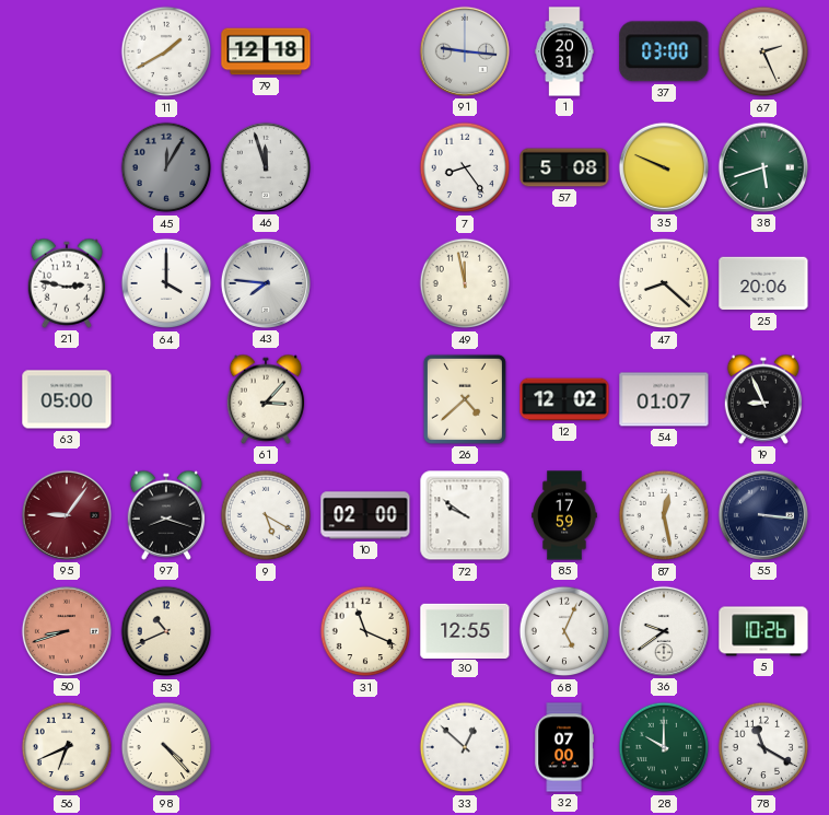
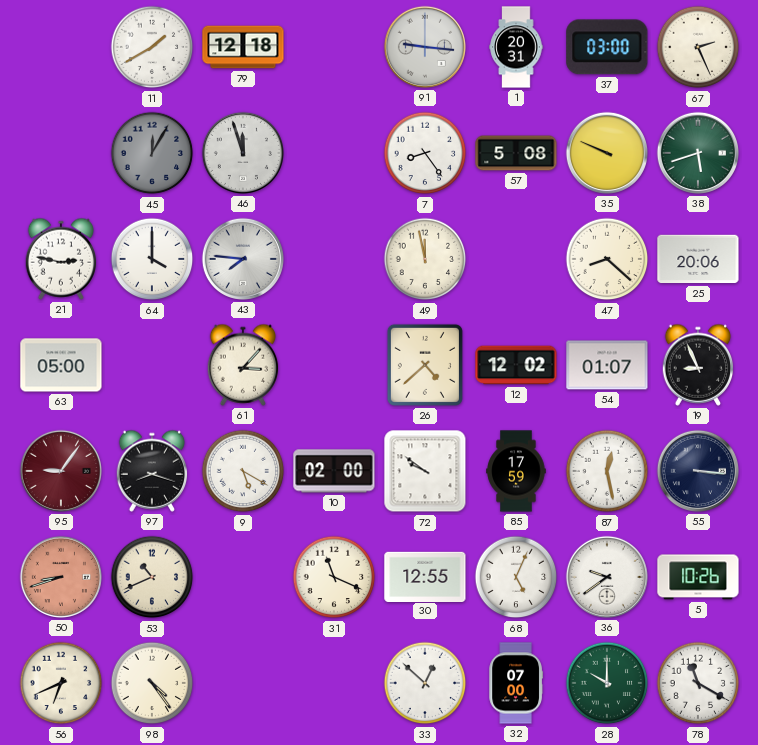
98: 4:23 -> 4:24 (152, 683)
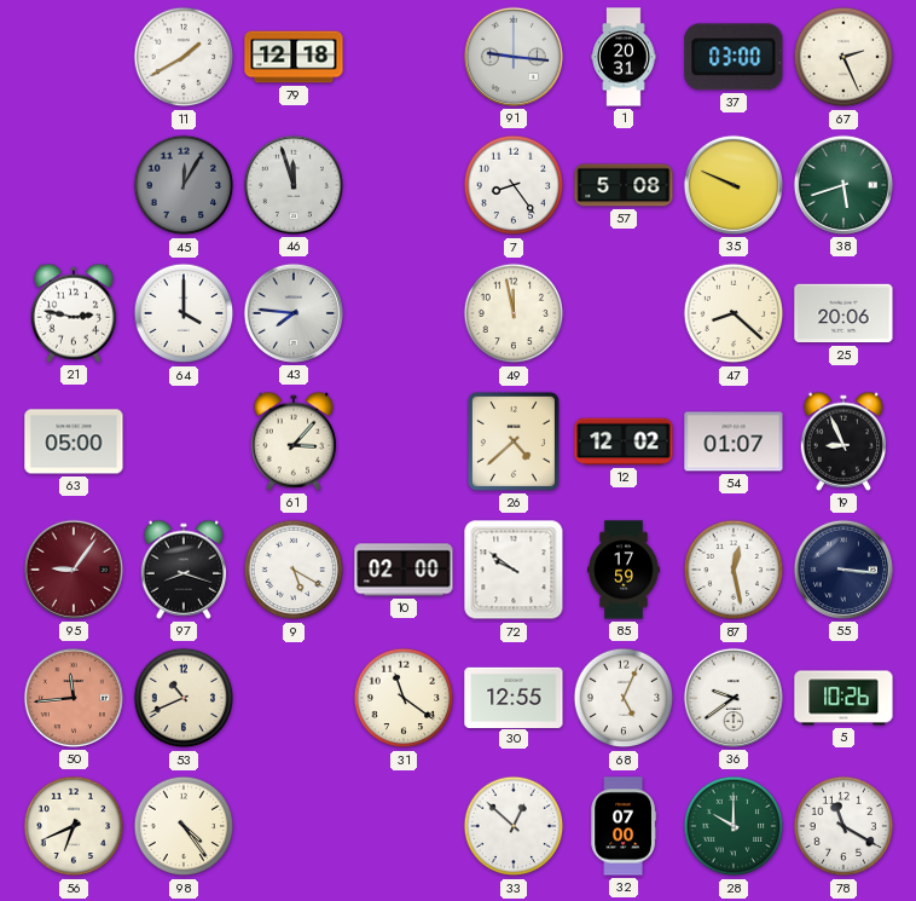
50: 8:42 -> 11:44 (74, 698)
31: 11:19 -> 11:21 (404, 698)
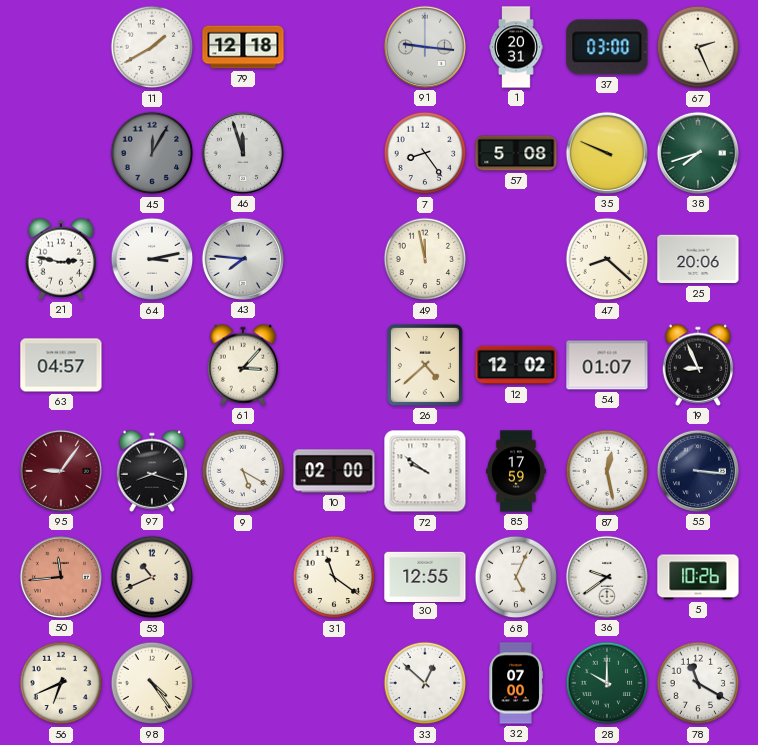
38: 5:42 -> 7:42 (698, 153)
64: 4:00 -> 3:13 (152, 259)
63: 05:00 -> 04:57 (61, 365)
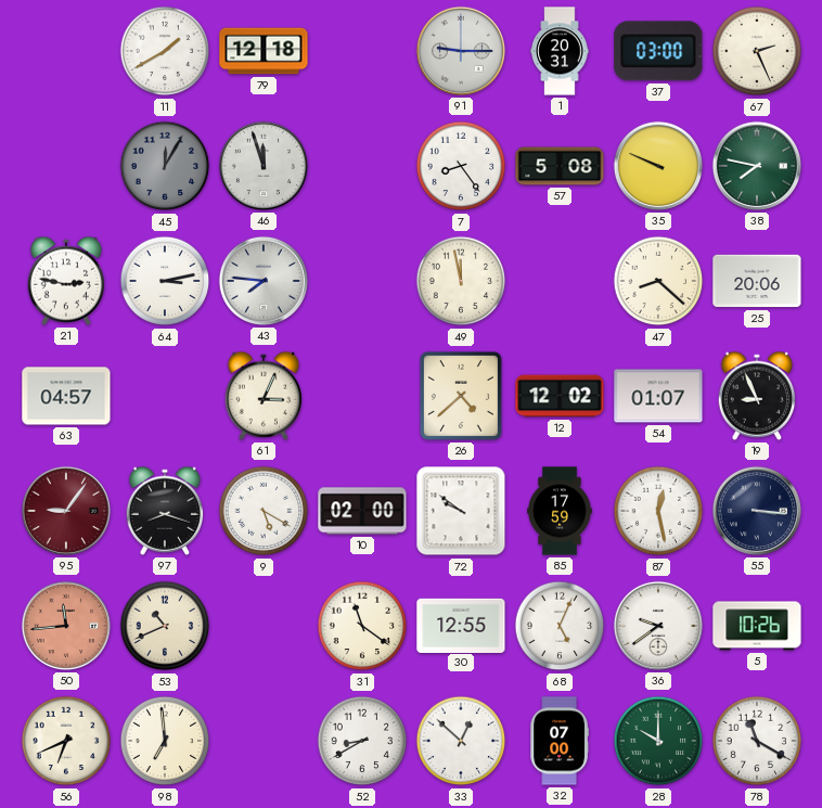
91: 9:16 -> 9:15 (461, 51)
38: 7:42 -> 7:47 (757, 166)
61: 3:07 -> 3:04 (264, 396)
98: 4:24 -> 6:59 (165, 741)
52: none -> 8:40 (362, 741)
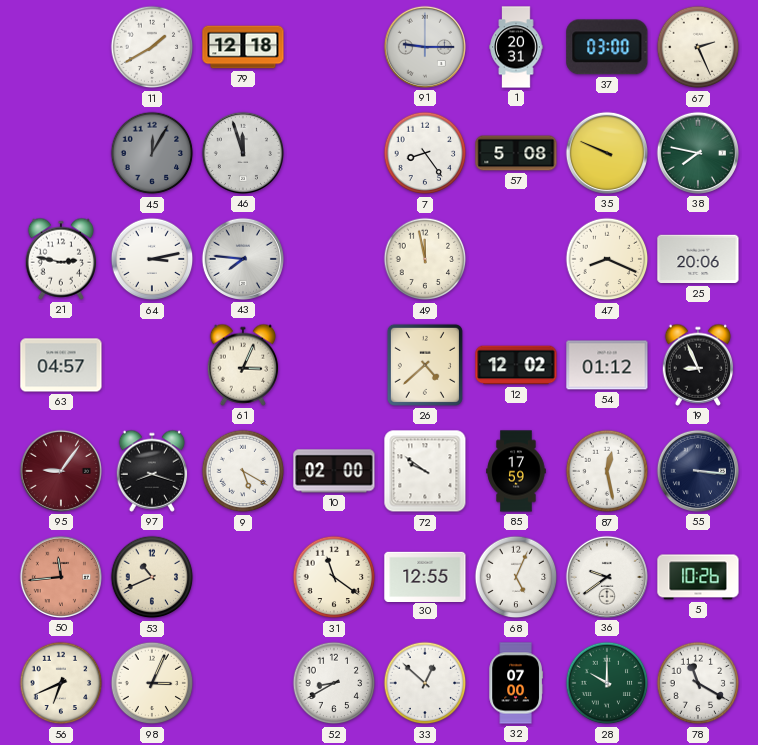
47: 8:22 -> 8:19 (607, 259)
54: 01:07 -> 01:12 (607, 365)
98: 6:59 -> 3:04 (152, 683)
